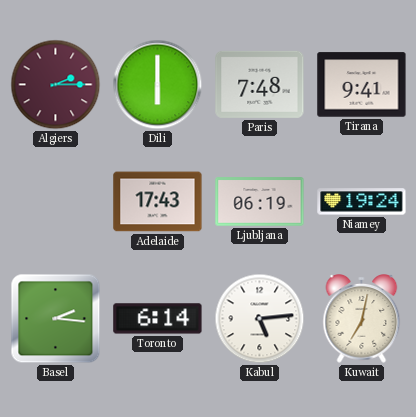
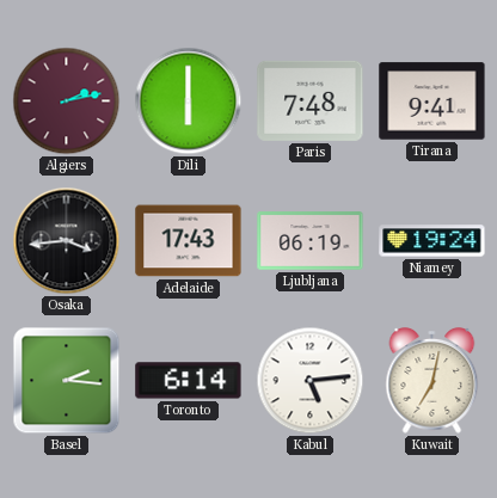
Algiers: 2:15 -> 2:13 (67, 102)
Osaka: none -> 3:44 (67, 241)
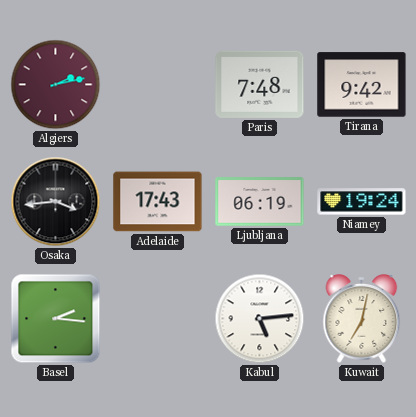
Dili: 6:00 -> none (189, 102)
Tirana: 9:41 -> 9:42 (362, 85)
Toronto: 6:14 -> none (189, 381)
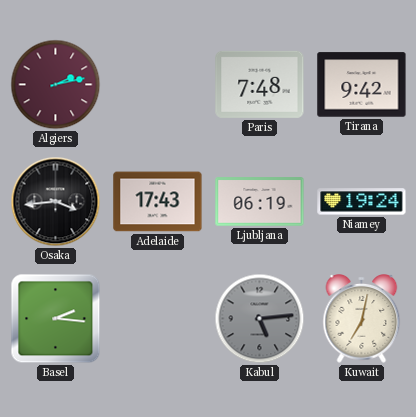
Kabul dial: white -> grey (260, 319)
